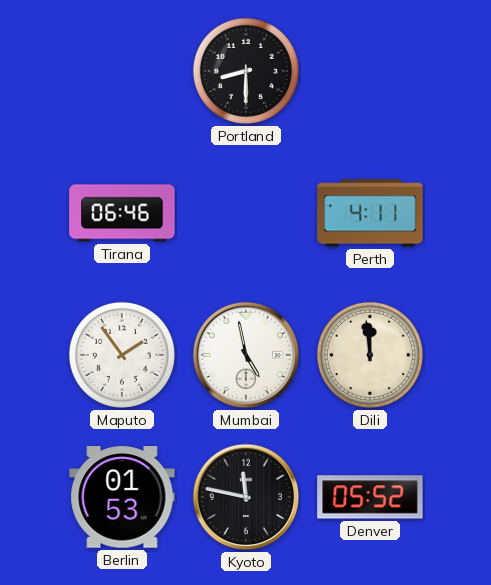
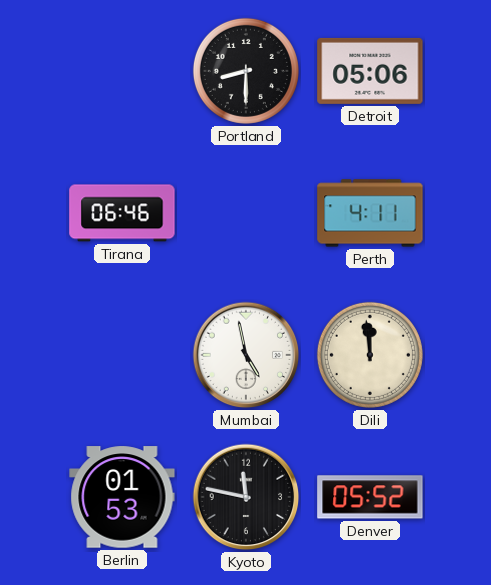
Detroit: none -> 05:06 (370, 71)
Maputo: 1:54 -> none (122, 355)
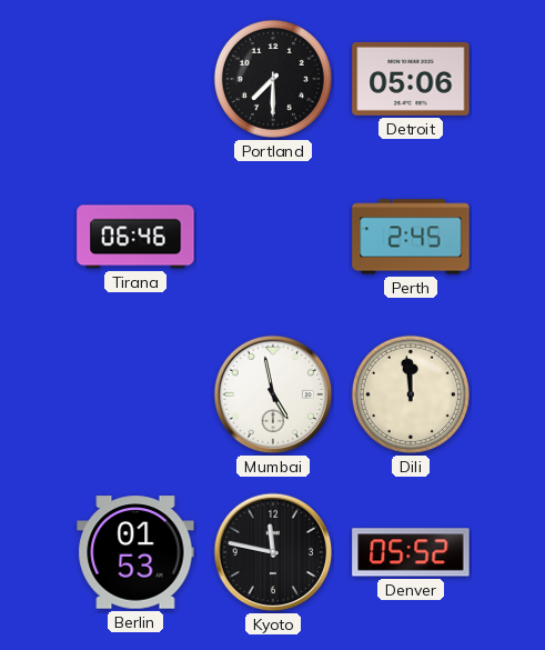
Portland: 8:30 -> 7:30 (273, 79)
Perth: 4:11 -> 2:45 (411, 237)
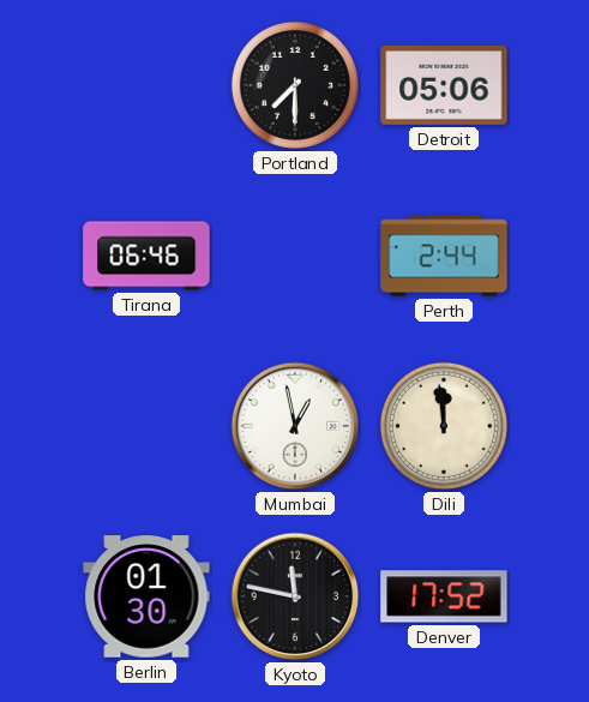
Perth: 2:45 -> 2:44 (444, 256)
Mumbai: 4:58 -> 12:58 (295, 426)
Berlin: 01:53 -> 01:30 (146, 596)
Denver: 05:52 -> 17:52 (444, 596)
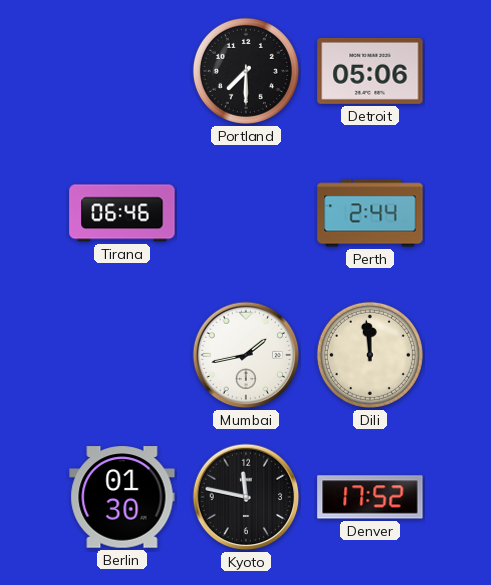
Mumbai: 12:58 -> 1:43 (246, 355)
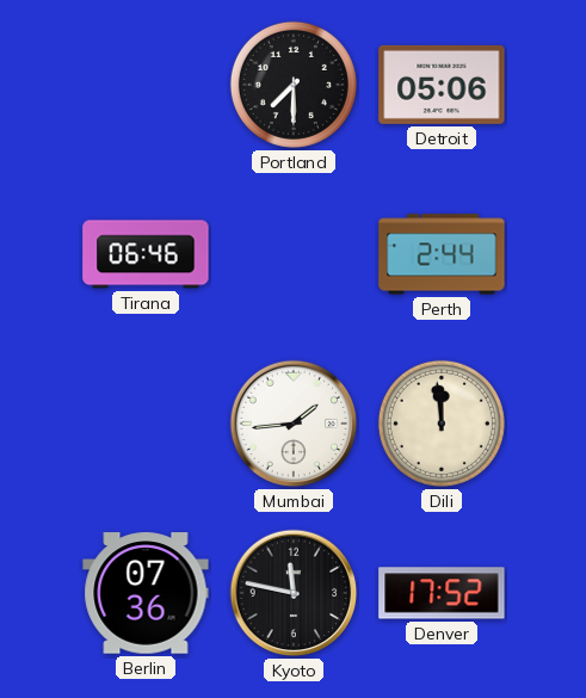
Mumbai: 1:43 -> 1:44 (294, 424)
Berlin: 01:30 -> 07:36 (146, 593)
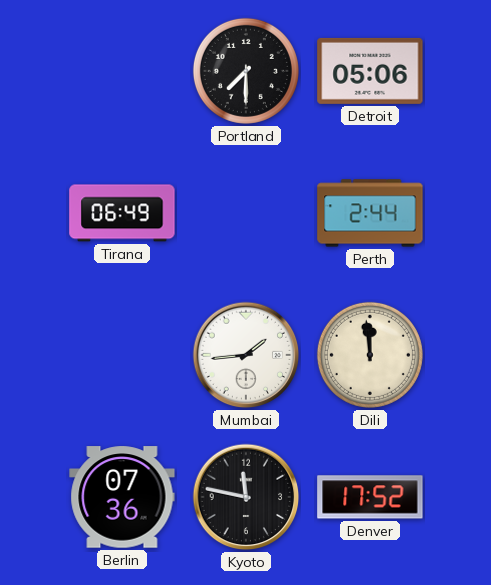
Tirana: 06:46 -> 06:49 (122, 213)
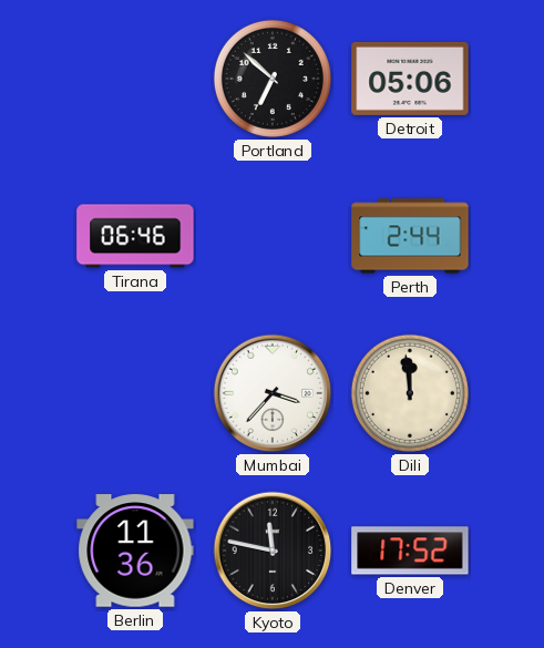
Portland: 7:30 -> 6:52 (273, 79)
Tirana: 06:49 -> 06:46 (135, 236)
Mumbai: 1:44 -> 3:37 (273, 393)
Berlin: 07:36 -> 11:36 (135, 551)
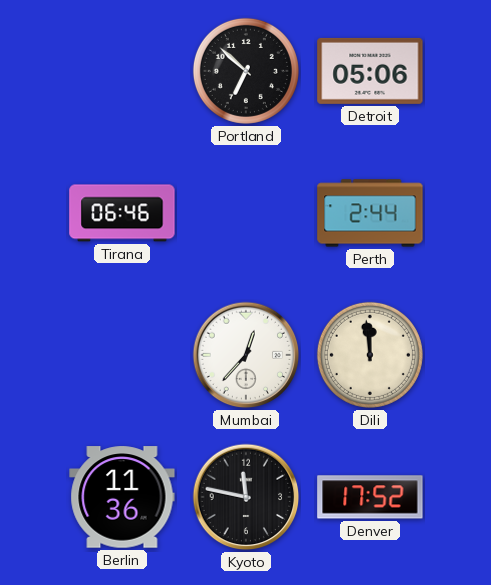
Mumbai: 3:37 -> 12:37 (246, 355)
